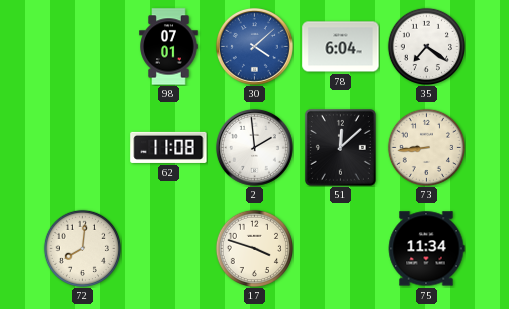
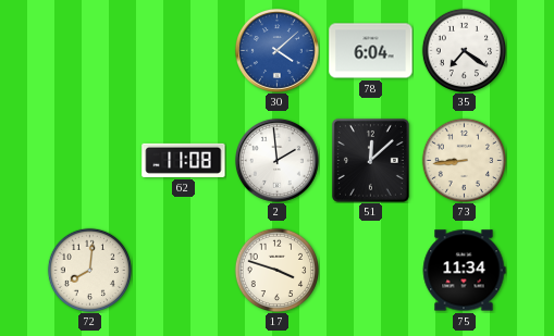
98: 07:01 -> none (169, 47)
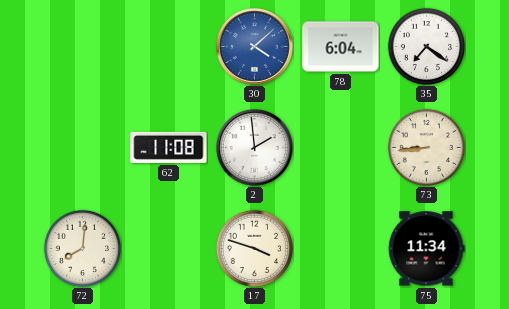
51: 12:08 -> none (370, 160)
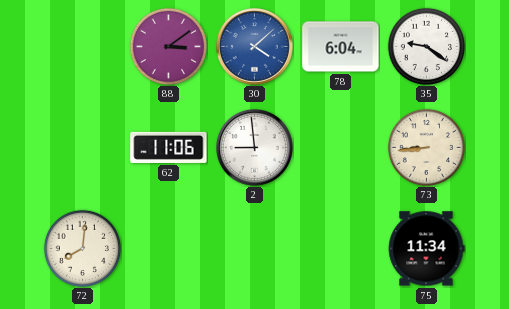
88: none -> 3:09 (168, 46)
35: 7:21 -> 9:21 (426, 46)
62: 11:08 -> 11:06 (169, 147)
2: 1:59 -> 8:59 (254, 147)
17: 3:48 -> none (254, 248)
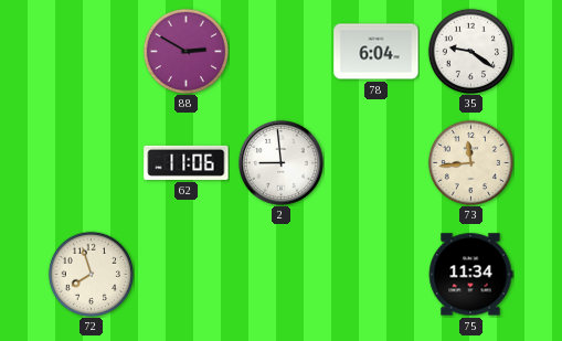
88: 3:09 -> 2:50 (185, 51)
30: 4:08 -> none (254, 46)
73: 8:44 -> 11:44 (470, 162)
72: 8:01 -> 7:57 (91, 274)
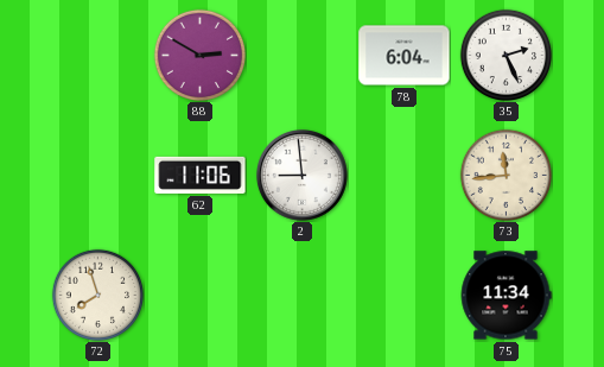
35: 9:21 -> 2:26 (506, 55)
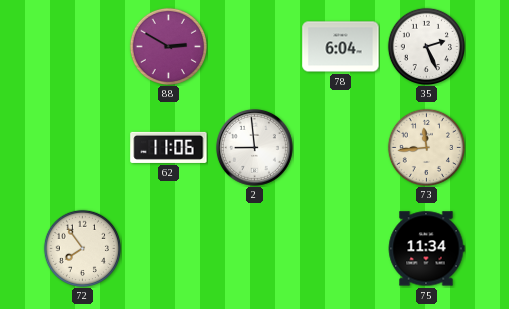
72: 7:57 -> 7:54 (82, 248)
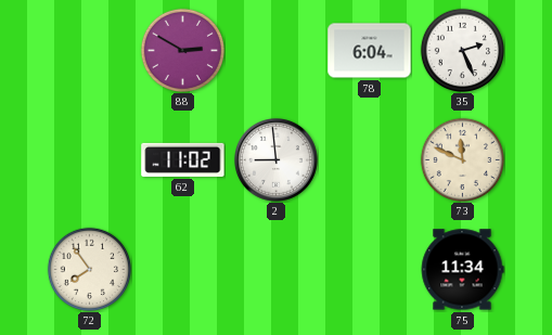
62: 11:06 -> 11:02 (183, 159)
73: 11:44 -> 11:49 (462, 159)
